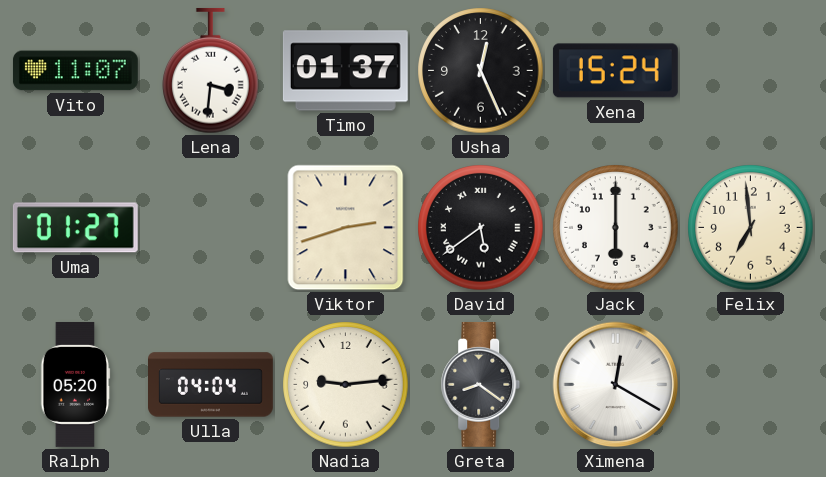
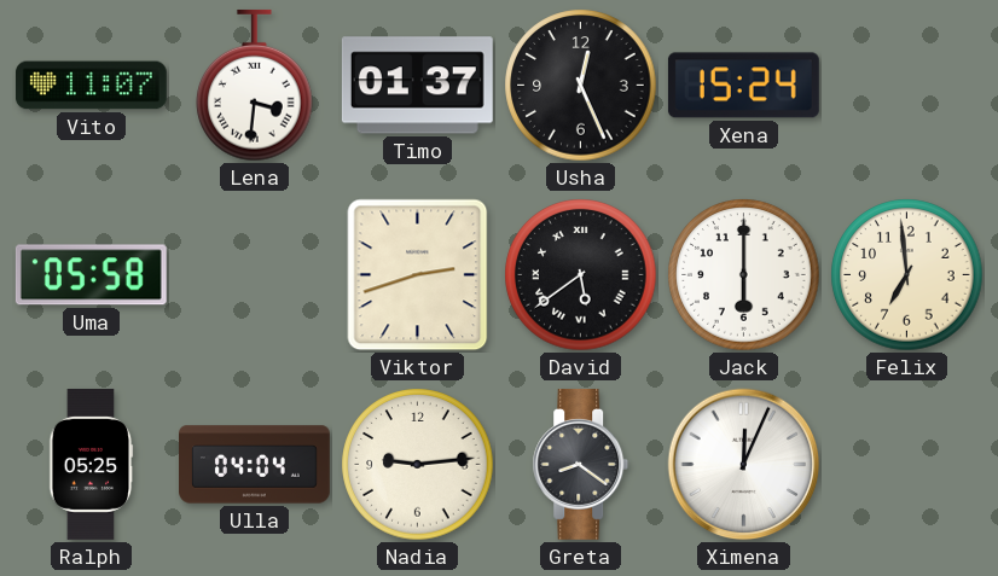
Uma: 01:27 -> 05:58 (91, 275)
Ralph: 05:20 -> 05:25 (92, 464)
Ximena: 12:20 -> 12:04 (744, 465)
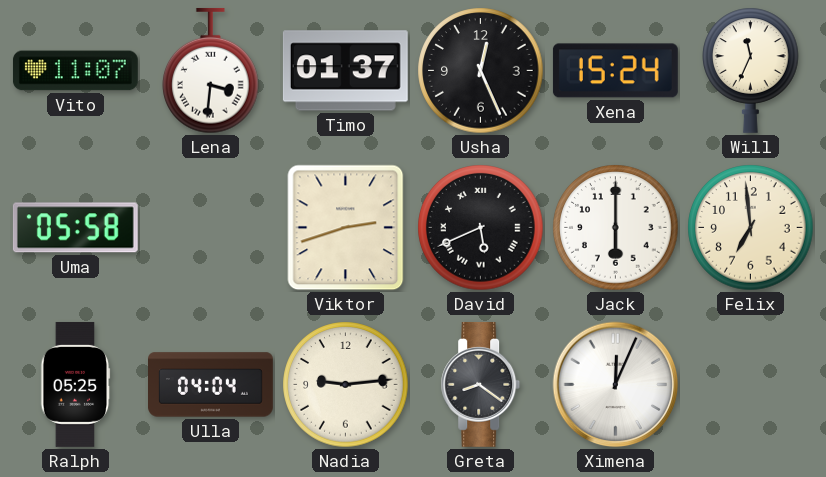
Will: none -> 11:34 (751, 70)
David: 5:39 -> 5:41 (481, 228)
